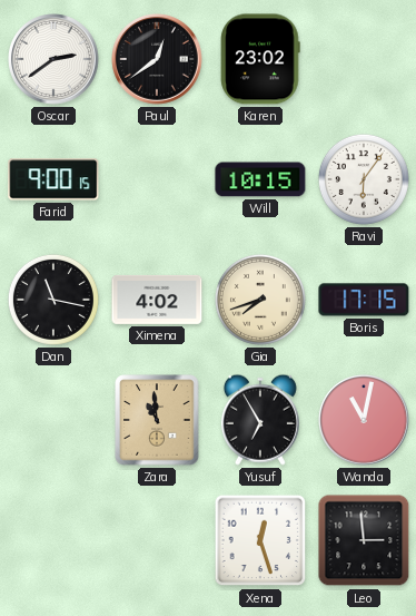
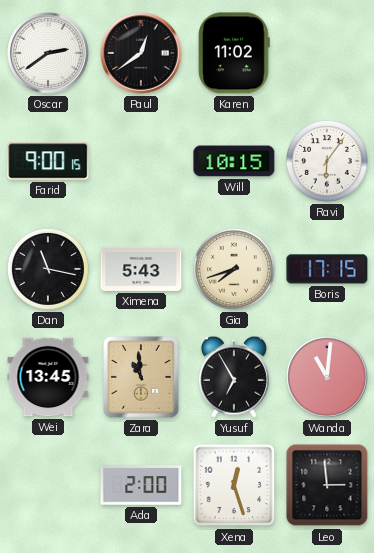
Karen: 23:02 -> 11:02 (234, 53)
Ximena: 4:02 -> 5:43 (141, 269)
Wei: none -> 13:45 (48, 377)
Wanda: 11:02 -> 11:01 (327, 377)
Ada: none -> 2:00 (141, 485)
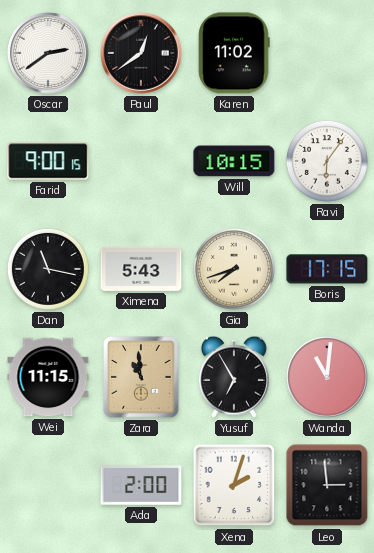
Wei: 13:45 -> 11:15 (48, 377)
Xena: 12:27 -> 2:03 (234, 485)
